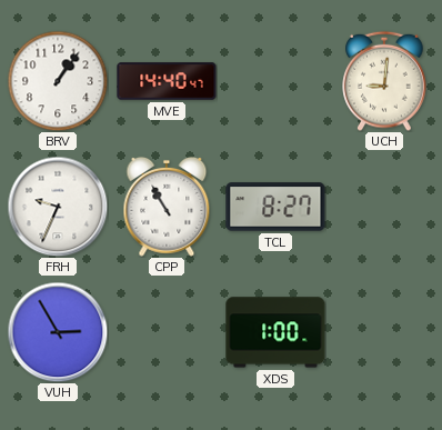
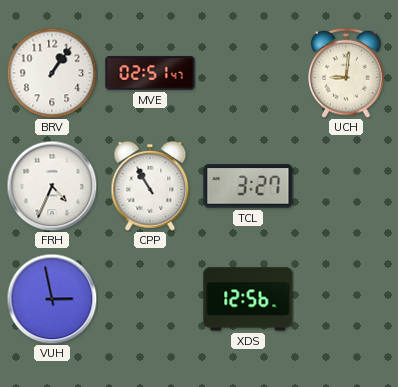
MVE: 14:40 -> 02:51 (150, 73)
FRH: 9:34 -> 4:34 (52, 186)
TCL: 8:27 -> 3:27 (248, 186)
VUH: 2:55 -> 2:58 (52, 299)
XDS: 1:00 -> 12:56 (248, 299)
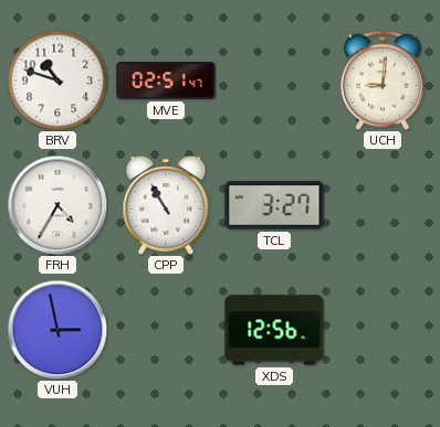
BRV: 1:06 -> 10:48 (57, 81)
FRH: 4:34 -> 4:35 (57, 205)
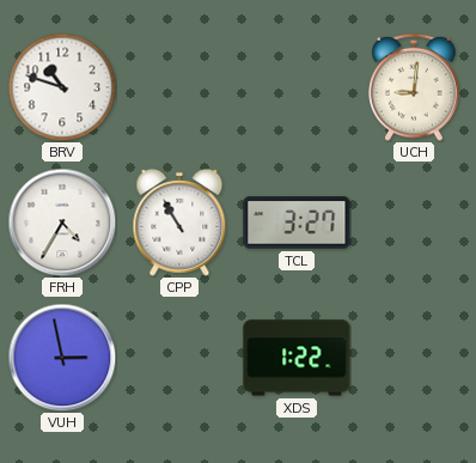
MVE: 02:51 -> none (166, 81)
XDS: 12:56 -> 1:22 (297, 358)
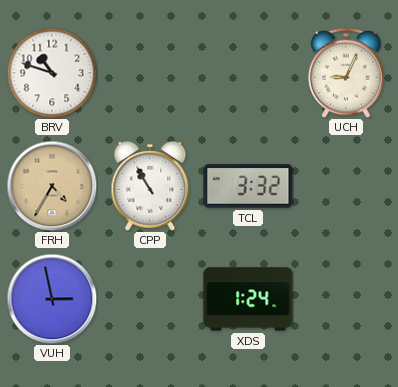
UCH: 9:01 -> 9:04 (346, 73)
FRH dial: white -> champagne (52, 186)
TCL: 3:27 -> 3:32 (248, 186)
XDS: 1:22 -> 1:24 (248, 299)
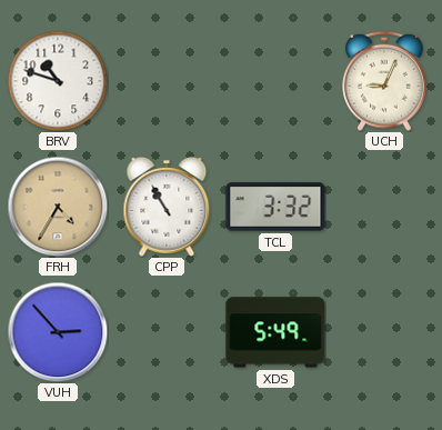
VUH: 2:58 -> 2:53 (58, 332)
XDS: 1:24 -> 5:49 (275, 332)
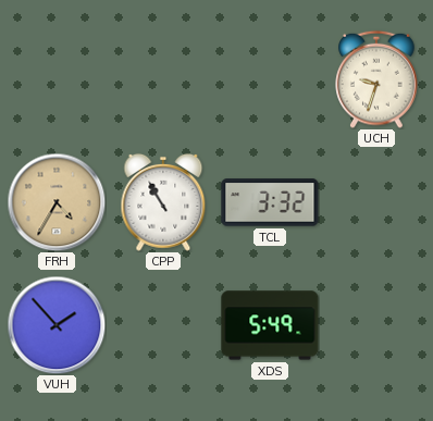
BRV: 10:48 -> none (58, 81)
UCH: 9:04 -> 9:33 (376, 79)
VUH: 2:53 -> 1:53 (57, 325)
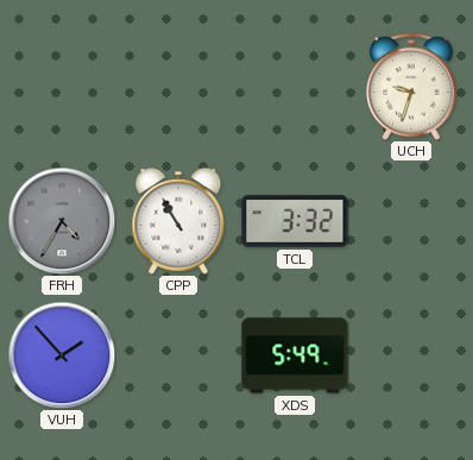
FRH dial: champagne -> grey (62, 221)
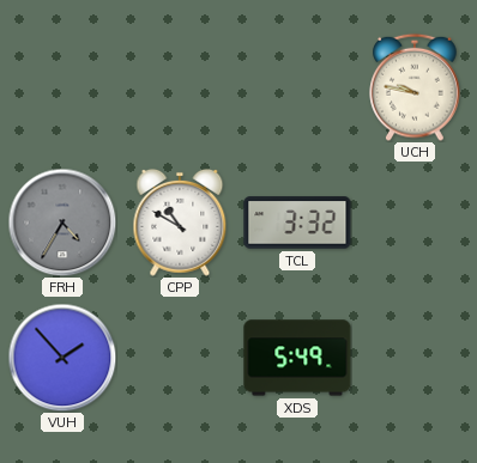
UCH: 9:33 -> 9:47 (415, 87)
CPP: 10:55 -> 10:50 (180, 223)
